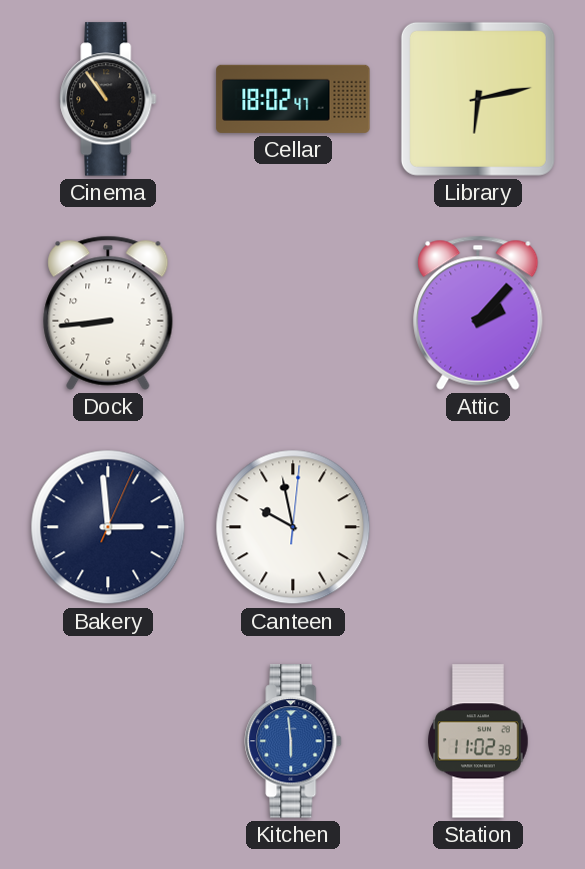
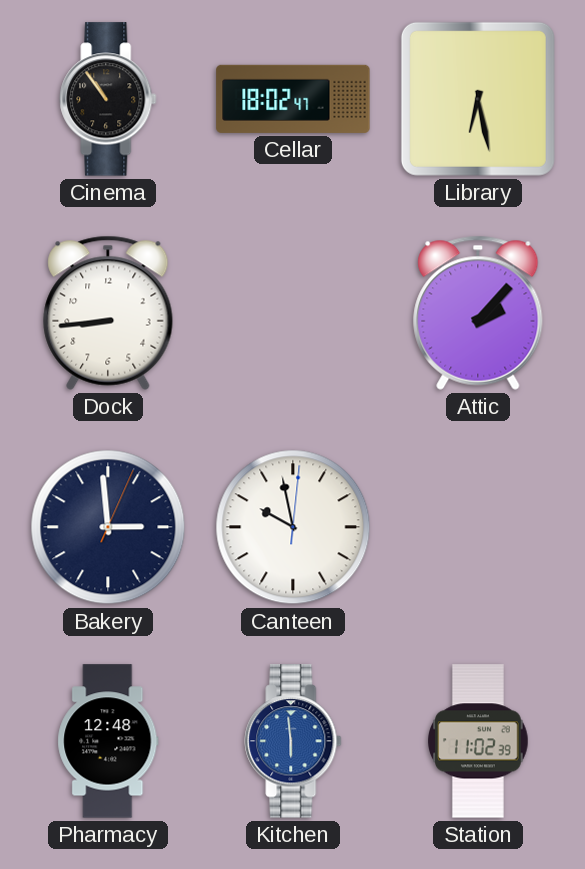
Library: 6:13 -> 6:28 (478, 99)
Pharmacy: none -> 12:48 (108, 741)
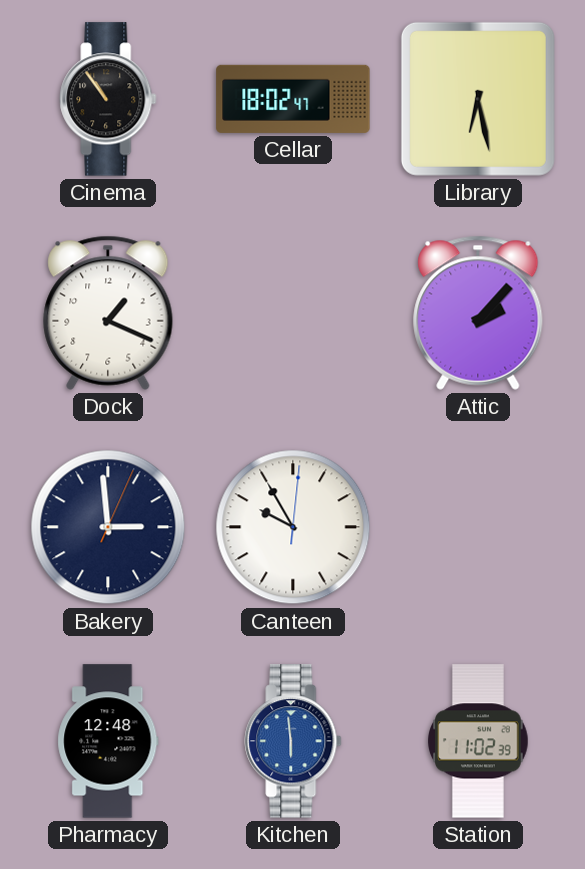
Dock: 8:44 -> 1:19 (108, 313)
Canteen: 9:58 -> 9:55 (293, 527)
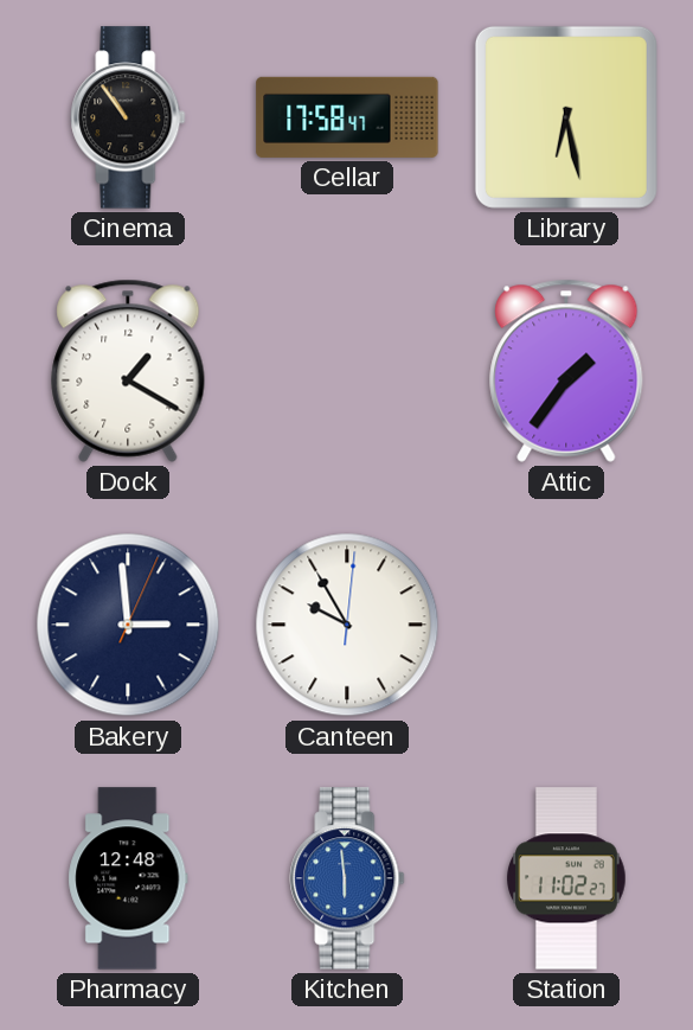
Cellar: 18:02 -> 17:58 (347, 117)
Dock: 1:19 -> 1:20 (128, 371)
Attic: 2:07 -> 1:36 (566, 371)
Station: 11:02:39 -> 11:02:27 (566, 878)
